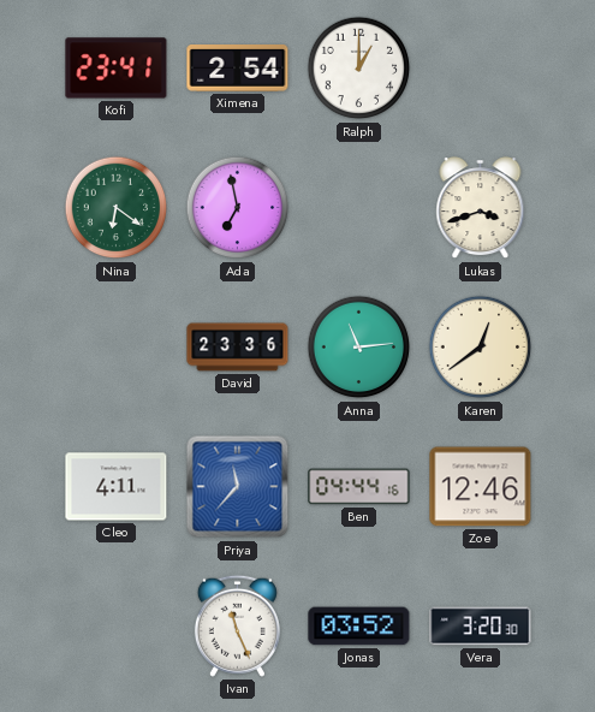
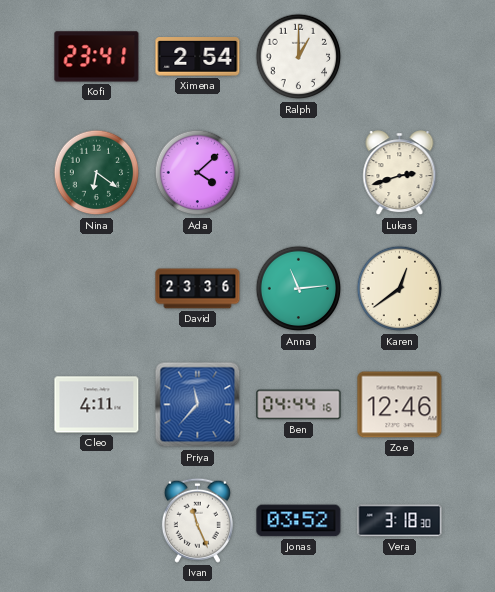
Ada: 6:58 -> 4:08 (198, 173)
Lukas: 3:42 -> 2:42 (400, 173)
Vera: 3:20 -> 3:18 (400, 521)
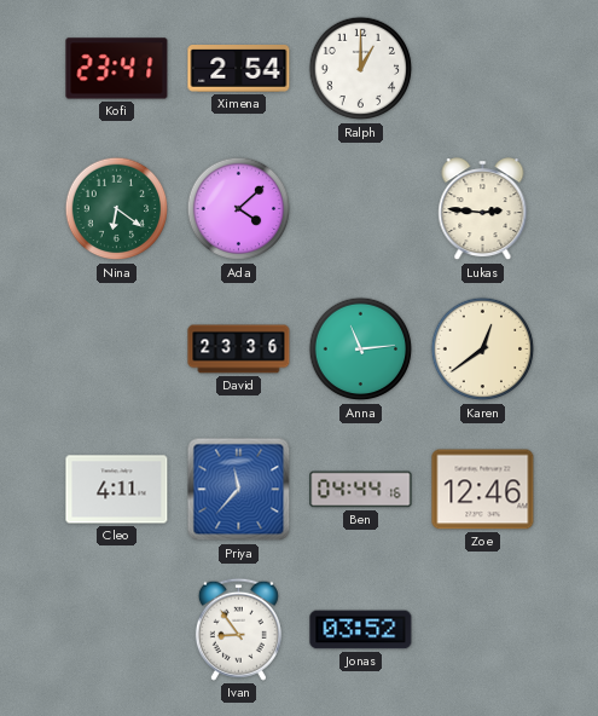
Lukas: 2:42 -> 2:46 (483, 209)
Ivan: 11:26 -> 8:54 (238, 629)
Vera: 3:18 -> none (400, 521)
